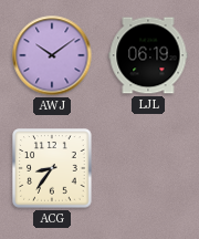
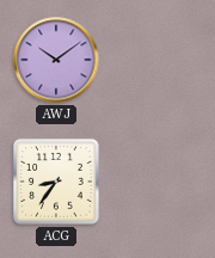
LJL: 06:19 -> none (148, 55)
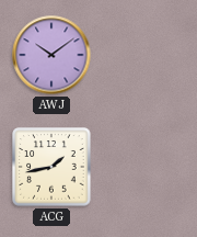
ACG: 8:36 -> 1:43 (51, 167)
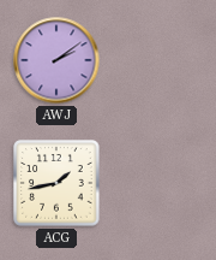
AWJ: 10:09 -> 2:09 (56, 60)
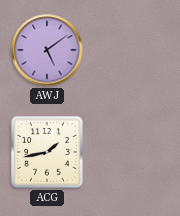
AWJ: 2:09 -> 5:09 (47, 50)
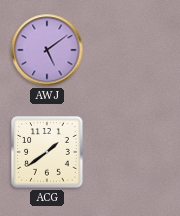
ACG: 1:43 -> 1:39 (47, 152)
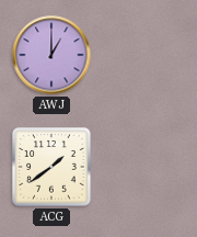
AWJ: 5:09 -> 1:00 (51, 55)
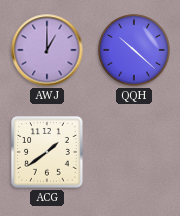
QQH: none -> 10:22 (134, 50)
